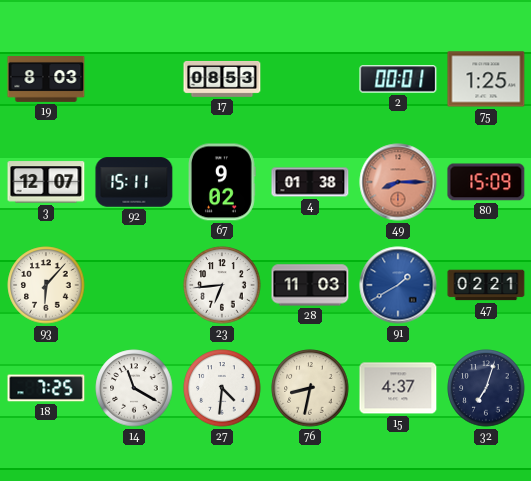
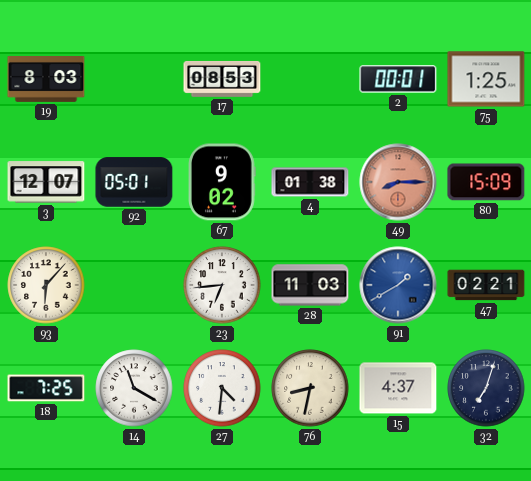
92: 15:11 -> 05:01 (134, 182)
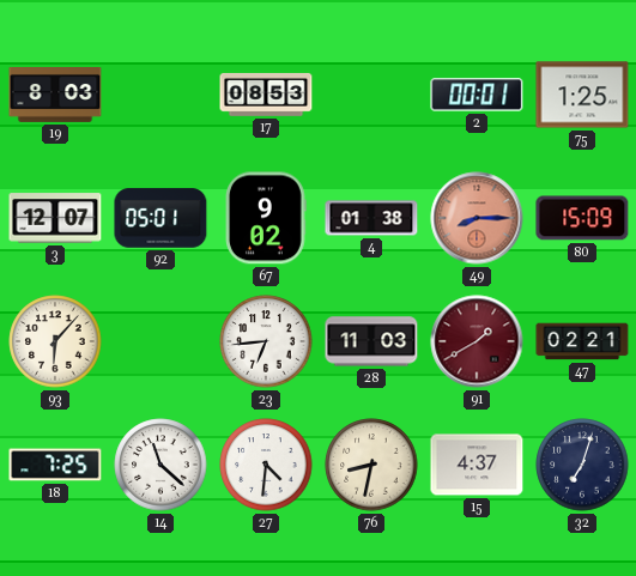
91 dial: blue -> burgundy (477, 341)
14: 11:20 -> 11:22 (160, 465)
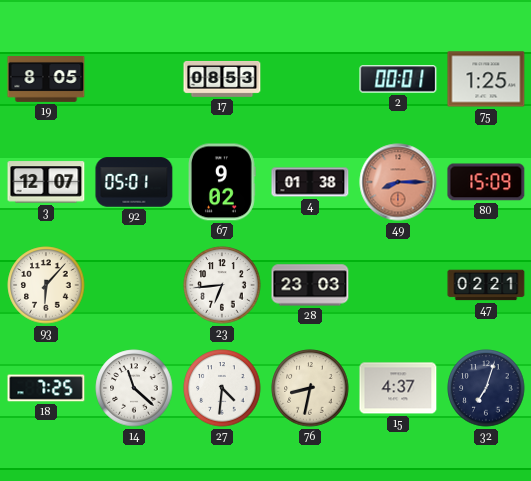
19: 8:03 -> 8:05 (46, 80)
28: 11:03 -> 23:03 (310, 285)
91: 1:40 -> none (477, 341)
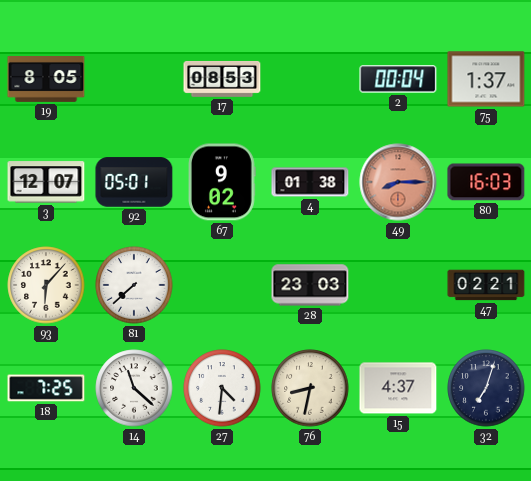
2: 00:01 -> 00:04 (398, 79)
75: 1:25 -> 1:37 (486, 79)
80: 15:09 -> 16:03 (486, 182)
81: none -> 7:38 (134, 285)
23: 6:44 -> none (222, 285)
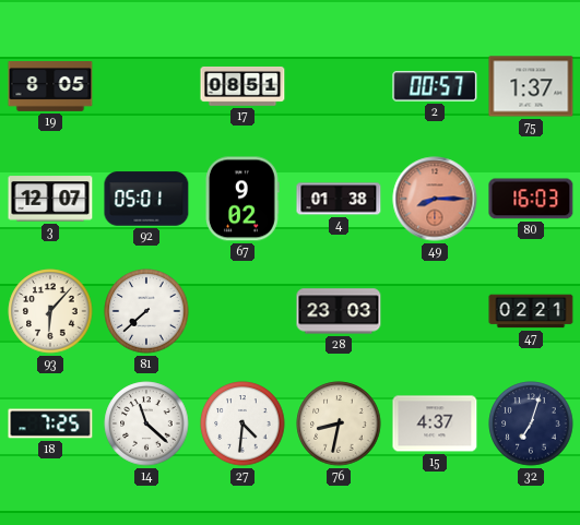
17: 08:53 -> 08:51 (242, 86)
2: 00:04 -> 00:57 (435, 86)
